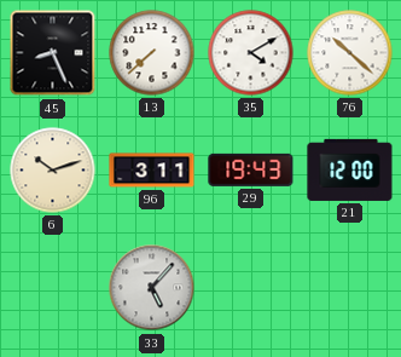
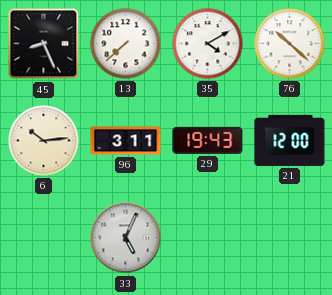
6: 10:12 -> 10:14 (44, 141)
33: 5:07 -> 5:04 (126, 238)
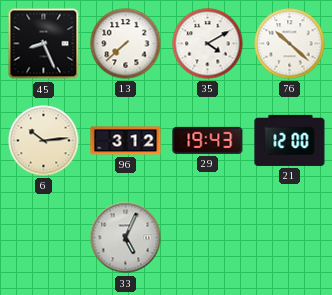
96: 3:11 -> 3:12 (126, 141)
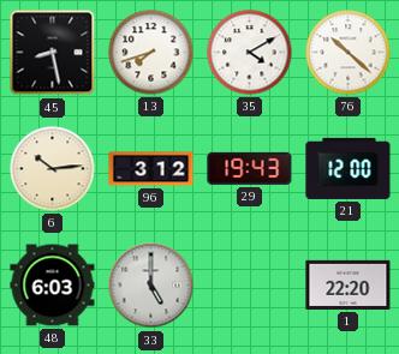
45: 8:26 -> 8:28 (53, 53)
13: 7:38 -> 7:42 (151, 53)
48: none -> 6:03 (53, 286)
33: 5:04 -> 5:00 (151, 286)
1: none -> 22:20 (349, 284)
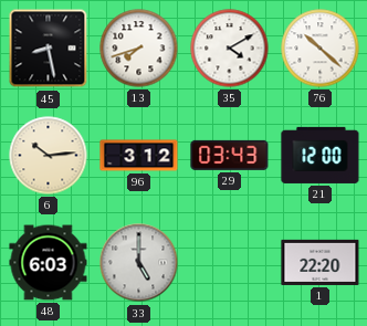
29: 19:43 -> 03:43 (230, 155)
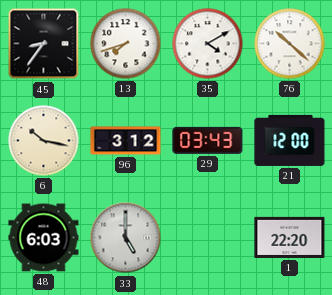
45: 8:28 -> 8:36 (44, 44)
6: 10:14 -> 10:17 (44, 141)
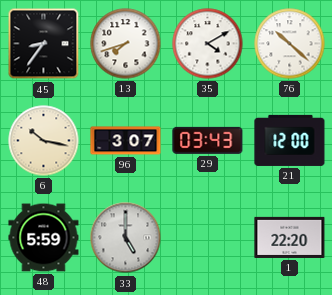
96: 3:12 -> 3:07 (126, 141)
48: 6:03 -> 5:59 (44, 238)
